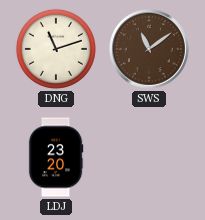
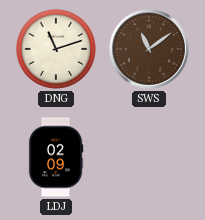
LDJ: 23:20 -> 02:09 (56, 157)
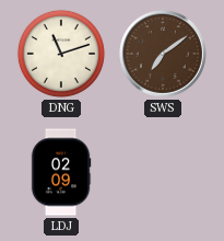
SWS: 11:09 -> 7:09 (164, 55)
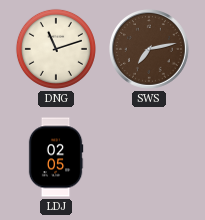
SWS: 7:09 -> 7:13 (150, 50)
LDJ: 02:09 -> 02:05 (56, 157)
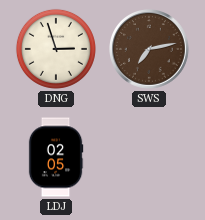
DNG: 11:12 -> 2:57 (56, 49)
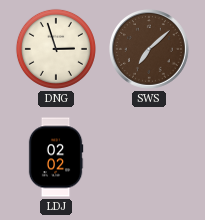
SWS: 7:13 -> 7:08 (150, 50)
LDJ: 02:05 -> 02:02 (56, 157)
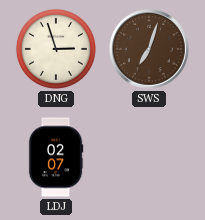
SWS: 7:08 -> 7:03 (150, 50)
LDJ: 02:02 -> 02:07 (56, 157)
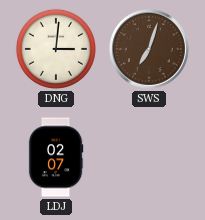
DNG: 2:57 -> 3:01 (56, 49)
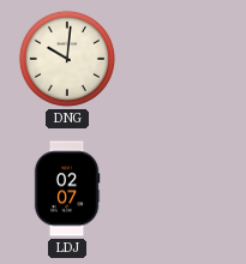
DNG: 3:01 -> 10:01 (67, 59)
SWS: 7:03 -> none (150, 50)
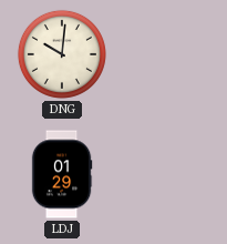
LDJ: 02:07 -> 01:29 (62, 174)
